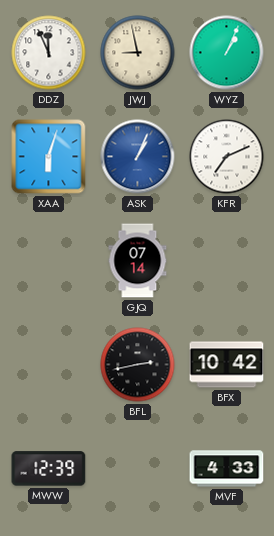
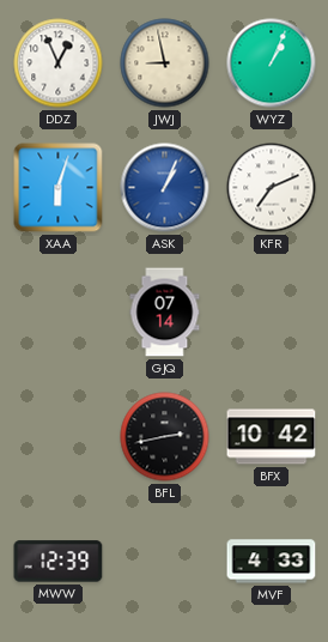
DDZ: 11:56 -> 12:56 (59, 63)
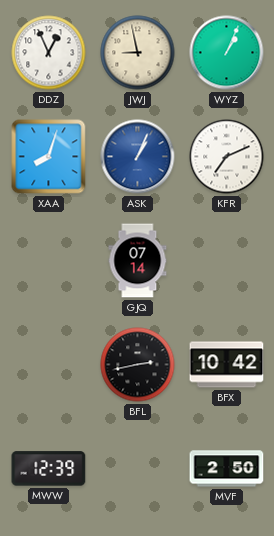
XAA: 6:03 -> 8:03 (49, 157)
MVF: 4:33 -> 2:50 (227, 469)
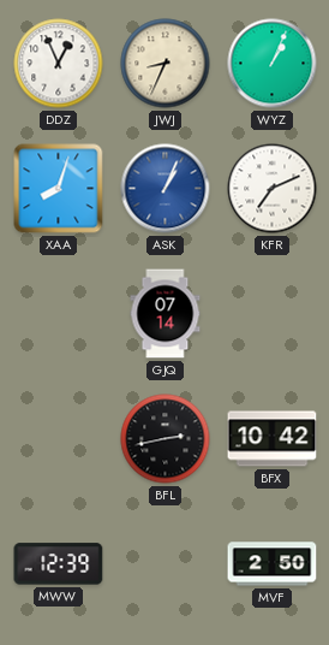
JWJ: 8:58 -> 8:34 (166, 64)
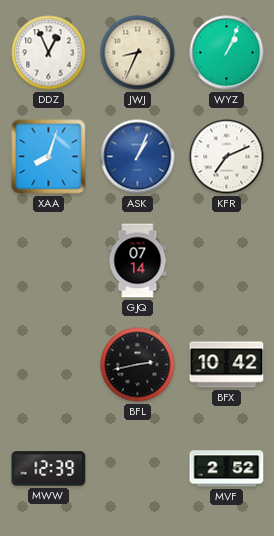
MVF: 2:50 -> 2:52 (227, 469)
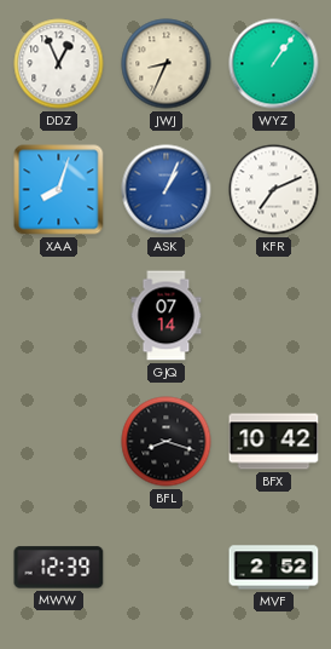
WYZ: 1:04 -> 1:06 (274, 64)
BFL: 2:43 -> 8:18 (167, 442)
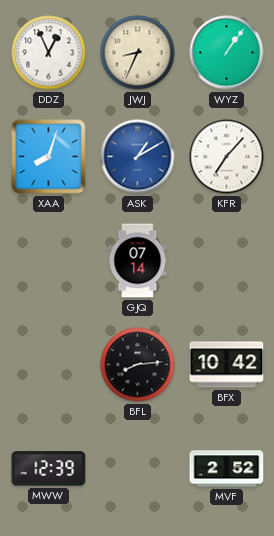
ASK: 1:04 -> 1:10 (138, 157)
KFR: 7:11 -> 7:07 (227, 157)
BFL: 8:18 -> 8:14 (138, 365)
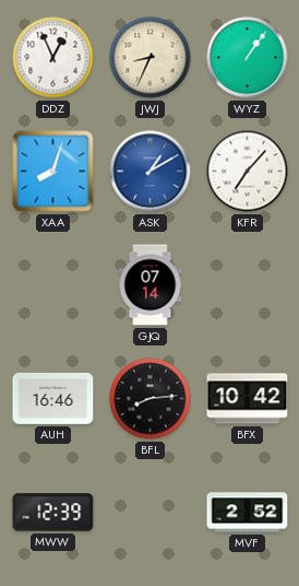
AUH: none -> 16:46 (53, 398)
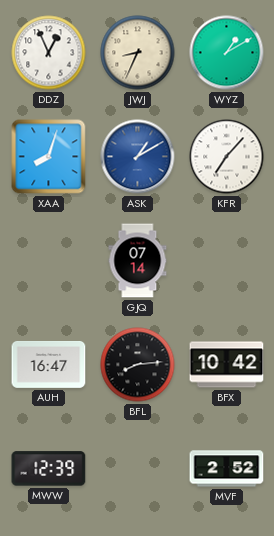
WYZ: 1:06 -> 1:10 (227, 53)
AUH: 16:46 -> 16:47 (49, 364)
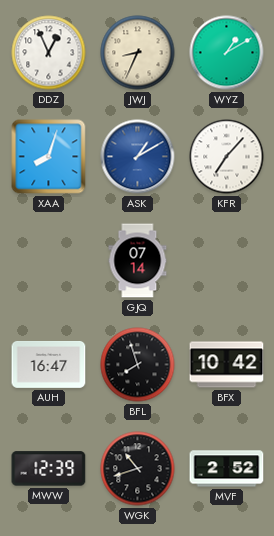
BFL: 8:14 -> 7:57 (138, 365)
WGK: none -> 10:42 (138, 469)
